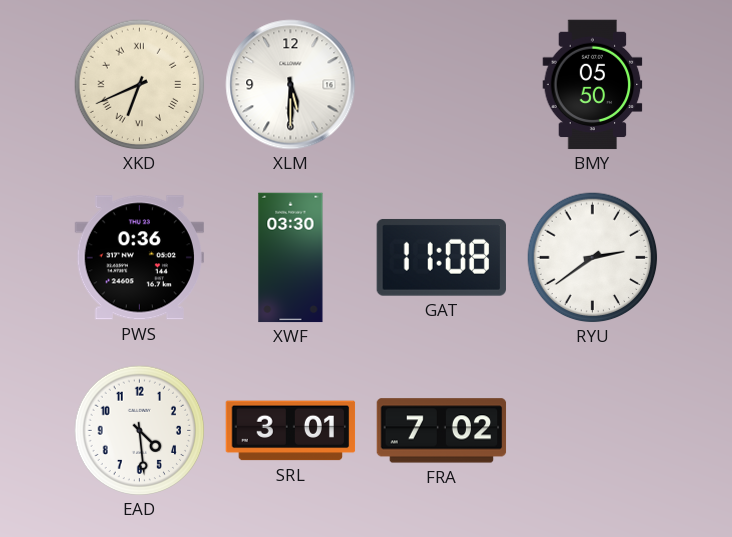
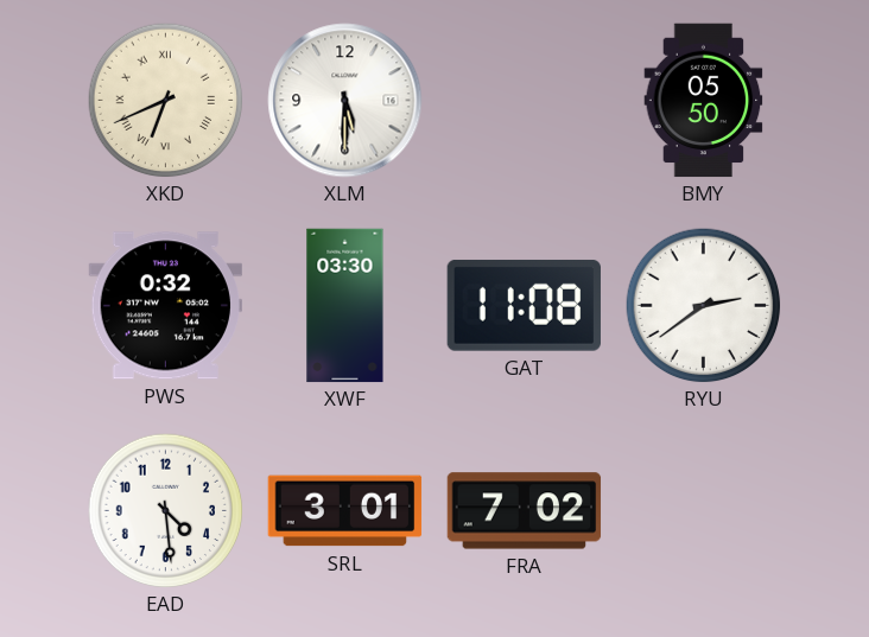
PWS: 0:36 -> 0:32 (165, 306)
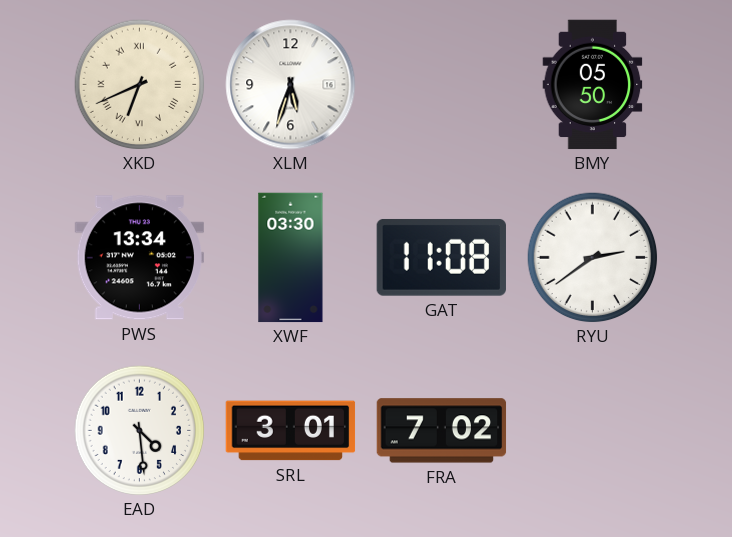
XLM: 5:30 -> 5:33 (291, 85)
PWS: 0:32 -> 13:34 (139, 258)
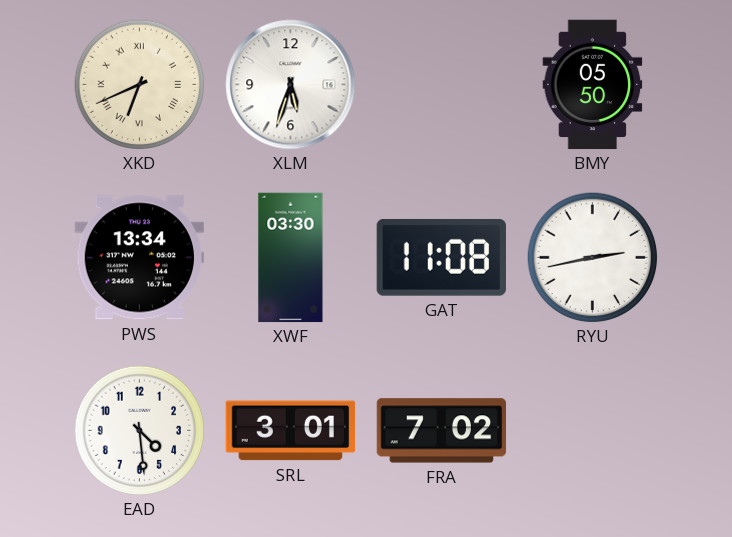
RYU: 2:39 -> 2:43 (593, 258)
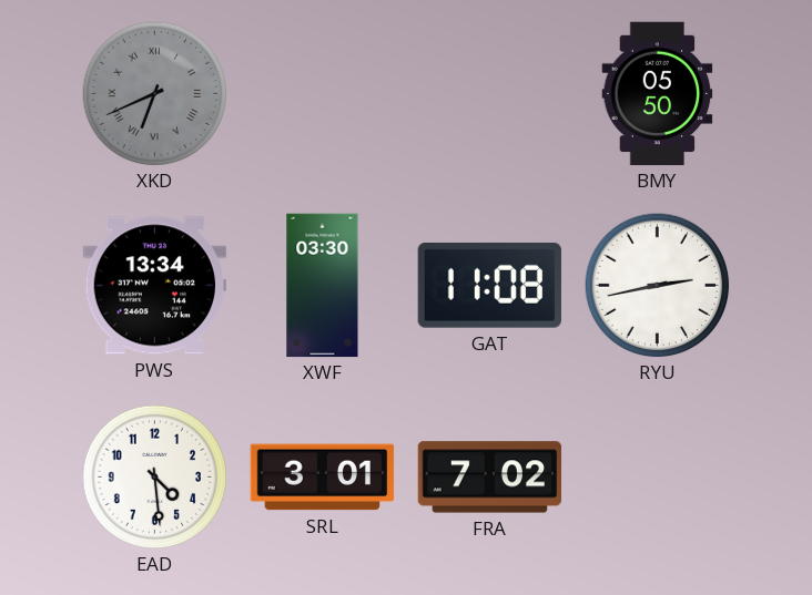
XKD dial: cream -> grey (155, 94)
XLM: 5:33 -> none (291, 85)
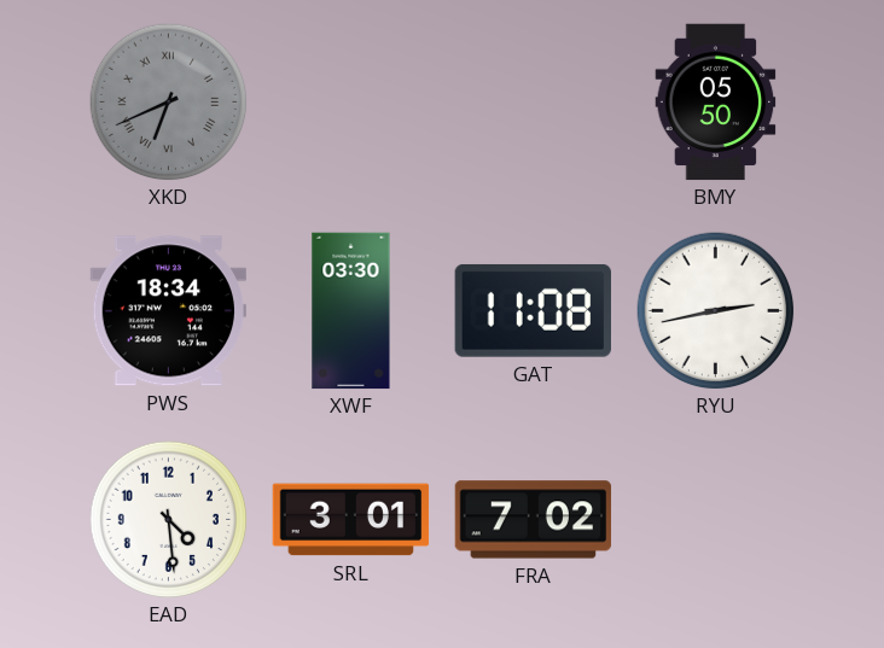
PWS: 13:34 -> 18:34 (168, 311)
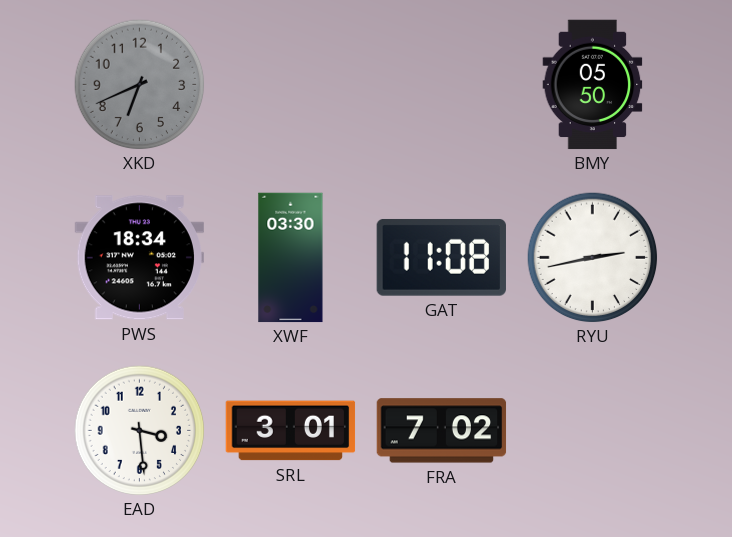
XKD numerals: Roman -> Arabic (140, 85)
EAD: 4:29 -> 3:29 (140, 431)
